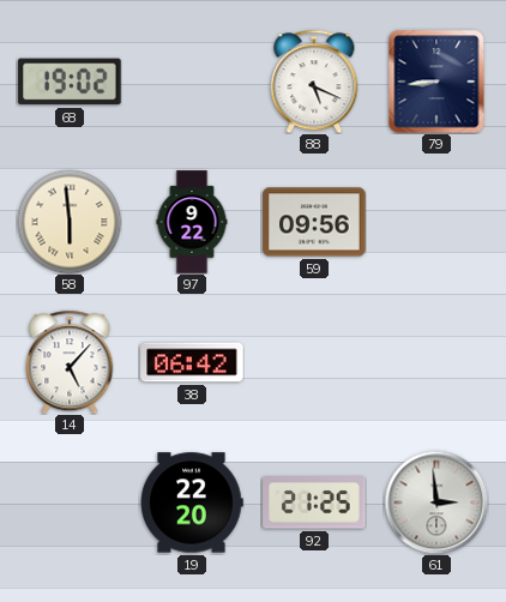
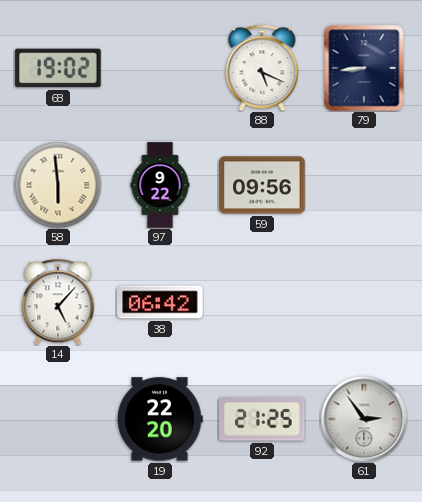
61: 2:59 -> 2:54 (364, 419)
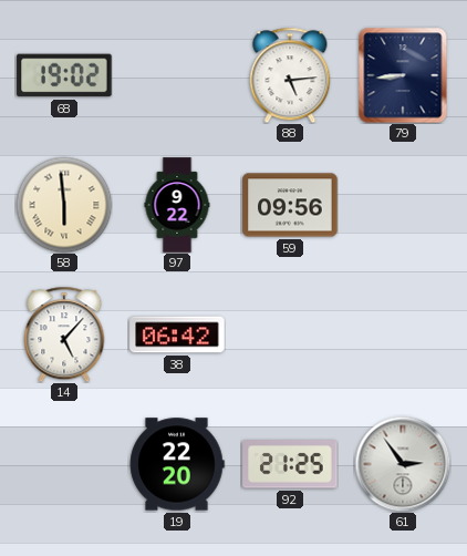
88: 5:19 -> 5:14 (290, 75)
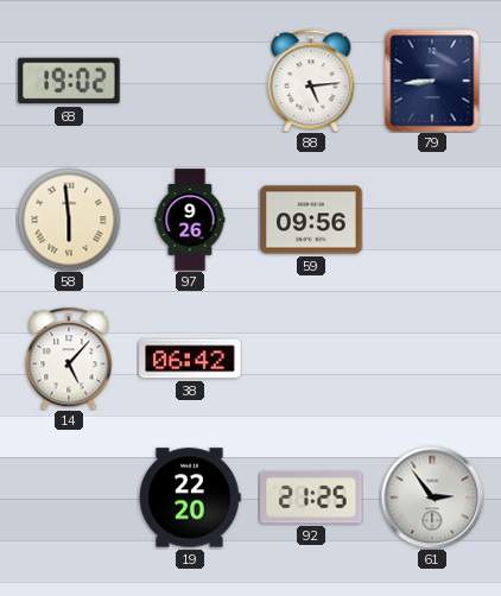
97: 9:22 -> 9:26 (190, 220)
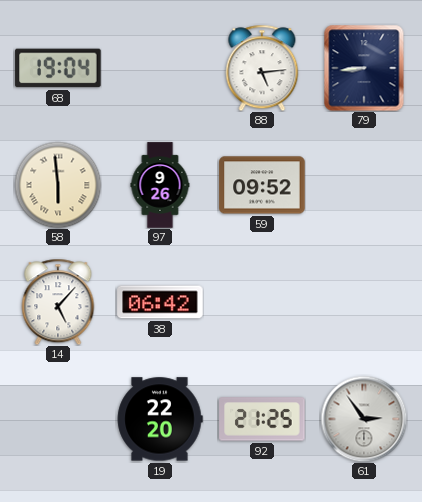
68: 19:02 -> 19:04 (58, 68)
59: 09:56 -> 09:52 (262, 185)
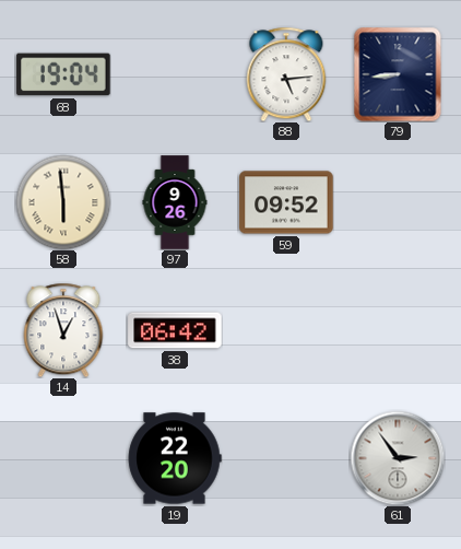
14: 5:07 -> 12:57 (63, 330)
92: 21:25 -> none (262, 419)
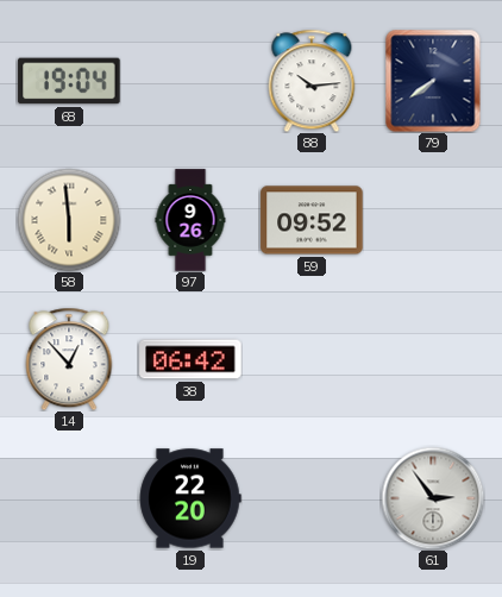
88: 5:14 -> 10:14 (312, 81)
79: 8:44 -> 7:39 (433, 81)
14: 12:57 -> 12:53 (69, 359)
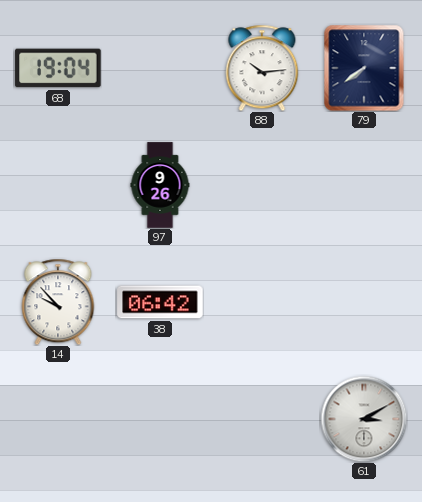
58: 5:59 -> none (69, 220)
59: 09:52 -> none (312, 220)
14: 12:53 -> 9:53 (58, 302)
19: 22:20 -> none (190, 498)
61: 2:54 -> 3:10 (364, 419)
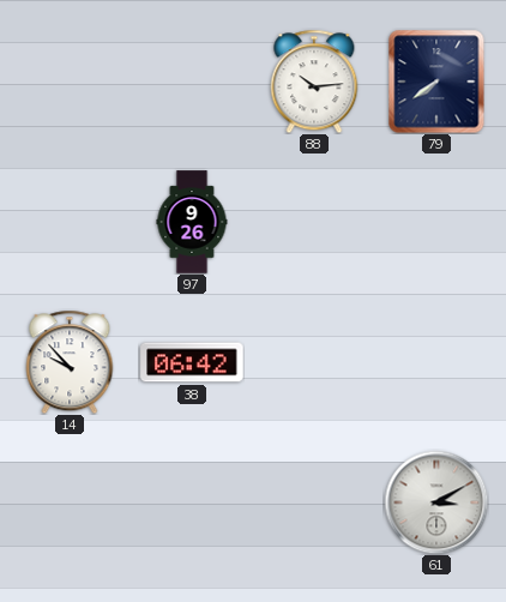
68: 19:04 -> none (58, 68)
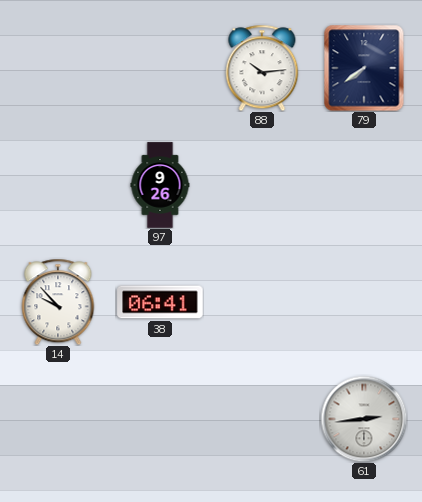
38: 06:42 -> 06:41 (160, 302)
61: 3:10 -> 2:44 (364, 419)
